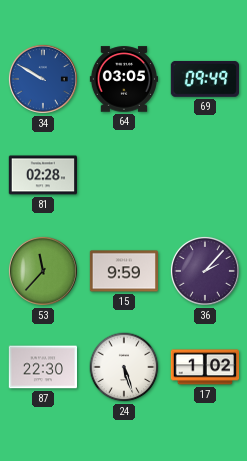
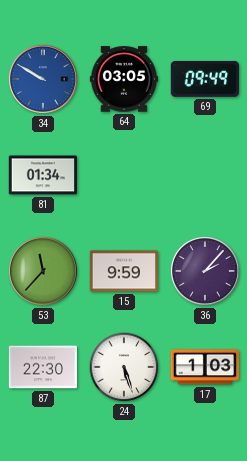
81: 02:28 -> 01:34 (42, 175)
17: 1:02 -> 1:03 (204, 367)
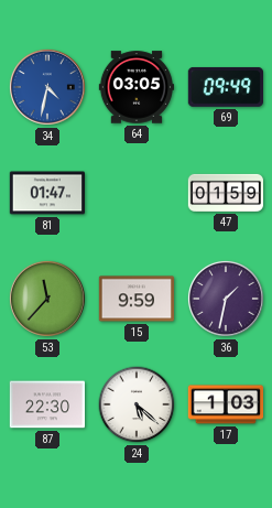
34: 9:50 -> 4:32 (47, 87)
81: 01:34 -> 01:47 (46, 193)
47: none -> 01:59 (226, 193)
36: 2:07 -> 1:32 (226, 299)
24: 5:27 -> 5:22 (137, 404)
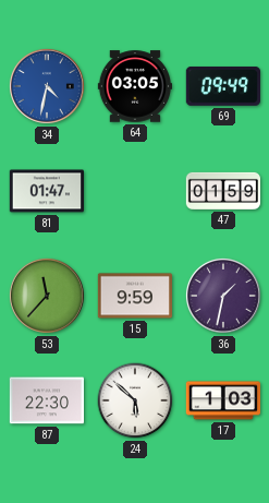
24: 5:22 -> 5:52 (135, 400)
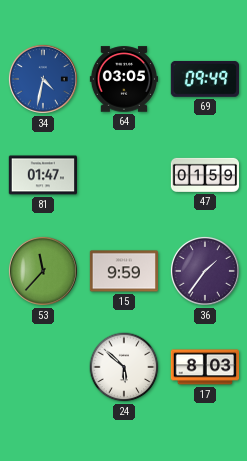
36: 1:32 -> 1:36 (205, 271)
87: 22:30 -> none (46, 400)
17: 1:03 -> 8:03 (204, 367)
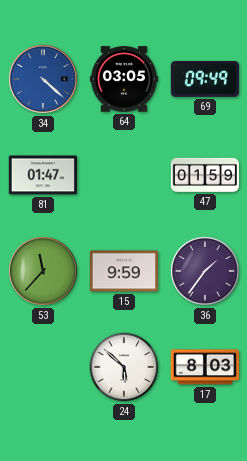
34: 4:32 -> 4:22 (43, 79)
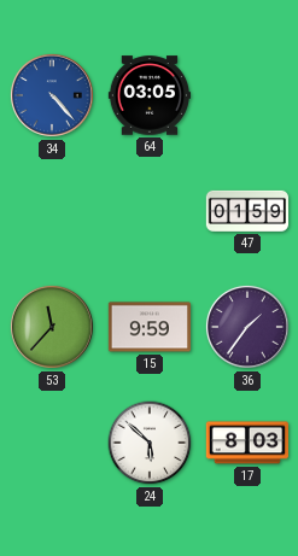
34: 4:22 -> 4:23 (52, 95)
69: 09:49 -> none (204, 79)
81: 01:47 -> none (42, 175)
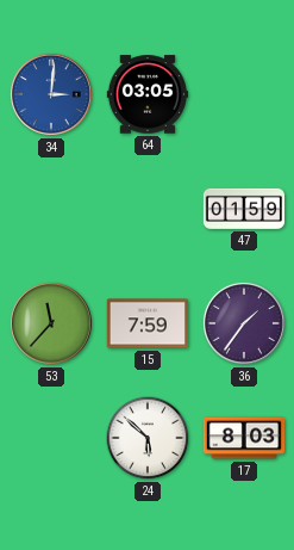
34: 4:23 -> 3:01 (51, 94)
15: 9:59 -> 7:59 (148, 323)
